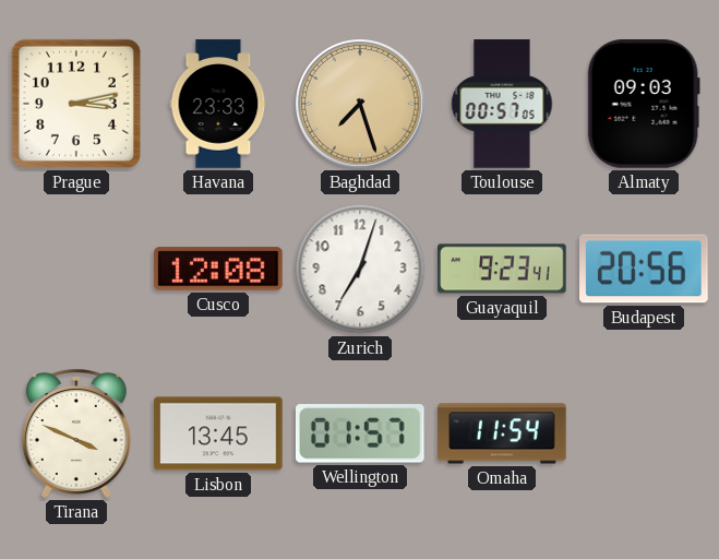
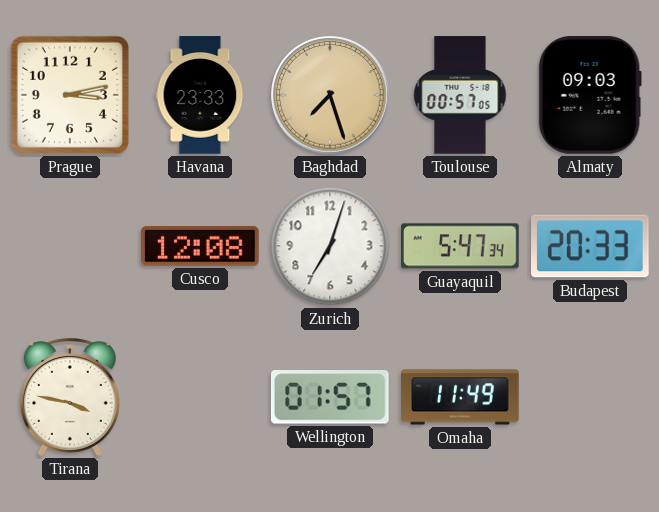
Guayaquil: 9:23 -> 5:47 (460, 246)
Budapest: 20:56 -> 20:33 (590, 246)
Tirana: 3:49 -> 3:47 (70, 397)
Lisbon: 13:45 -> none (218, 433)
Omaha: 11:54 -> 11:49 (460, 397)
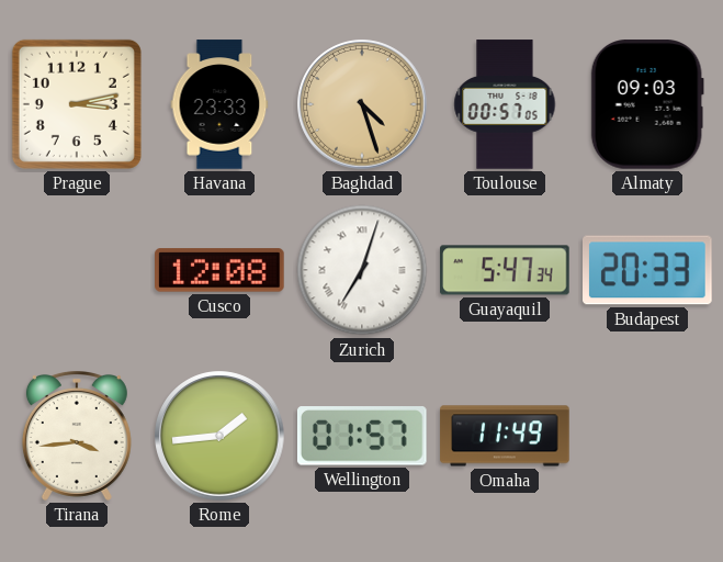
Baghdad: 7:27 -> 4:27 (362, 104)
Zurich numerals: Arabic -> Roman (362, 270)
Tirana: 3:47 -> 3:44 (77, 436)
Rome: none -> 1:44 (219, 436)
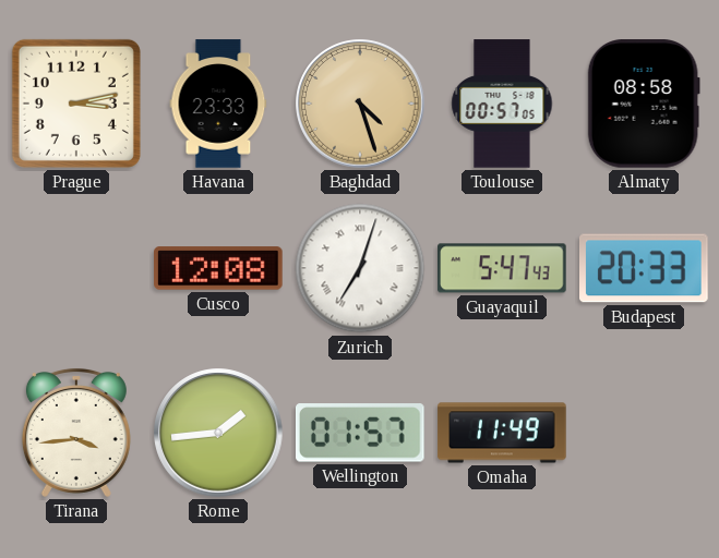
Almaty: 09:03 -> 08:58 (644, 104)
Guayaquil: 5:47:34 -> 5:47:43 (502, 268)
